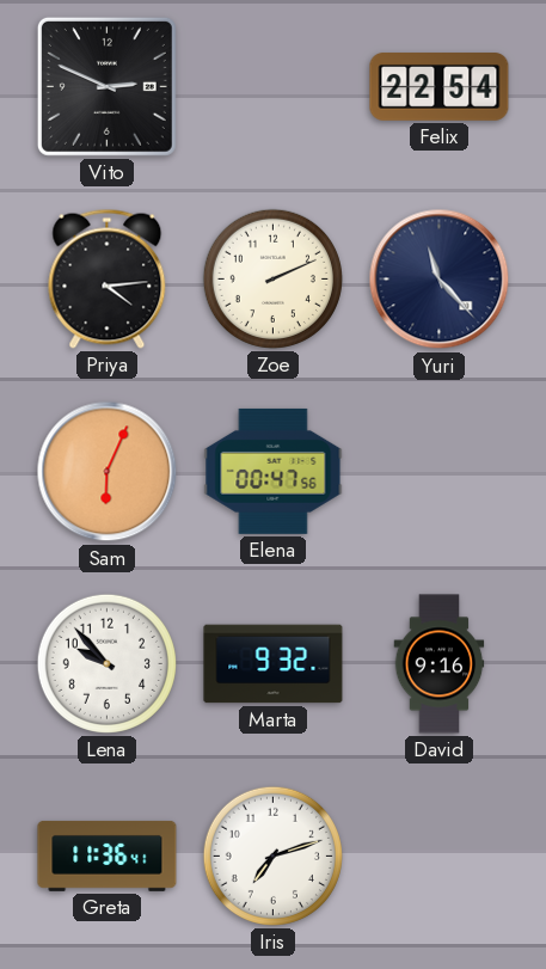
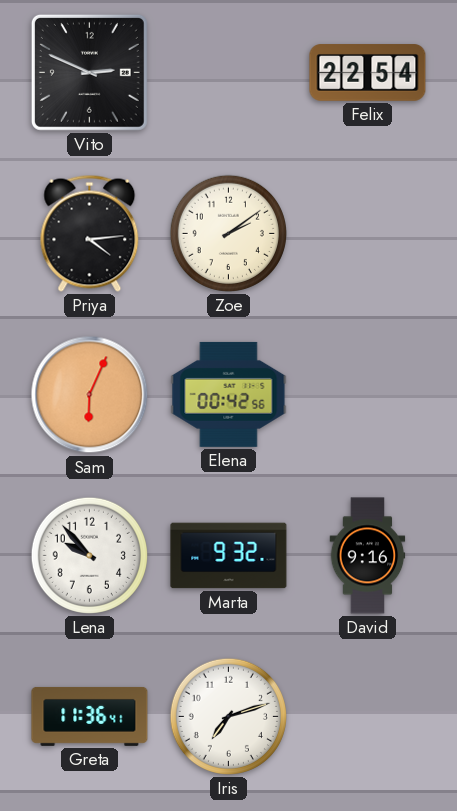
Zoe: 2:11 -> 2:09 (228, 233)
Yuri: 11:23 -> none (440, 280)
Elena: 00:47 -> 00:42 (229, 394)
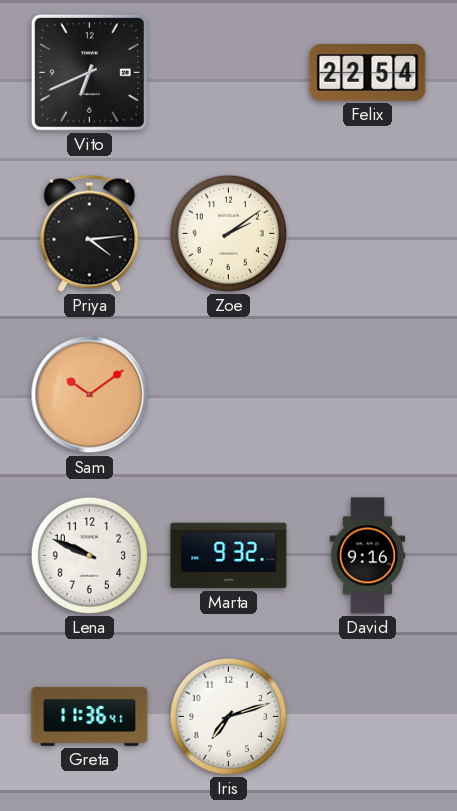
Vito: 2:49 -> 6:41 (89, 72)
Sam: 6:04 -> 10:09 (90, 395)
Elena: 00:42 -> none (229, 394)
Lena: 9:53 -> 9:49 (89, 555)
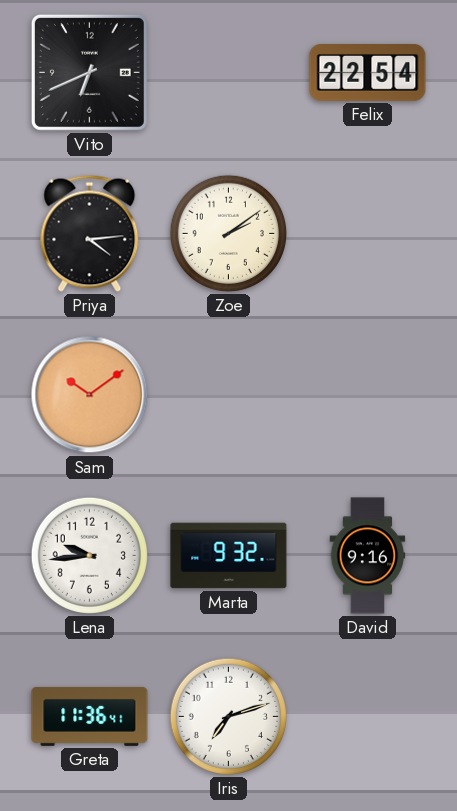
Lena: 9:49 -> 9:44 (89, 555)
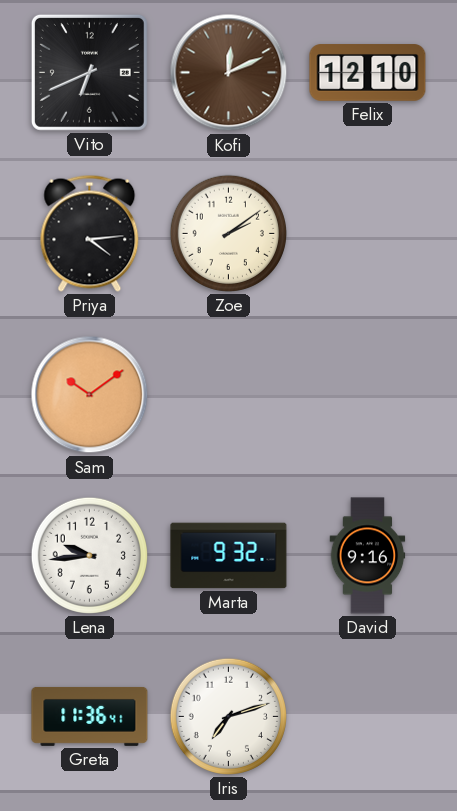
Kofi: none -> 12:11 (229, 73)
Felix: 22:54 -> 12:10 (368, 73)
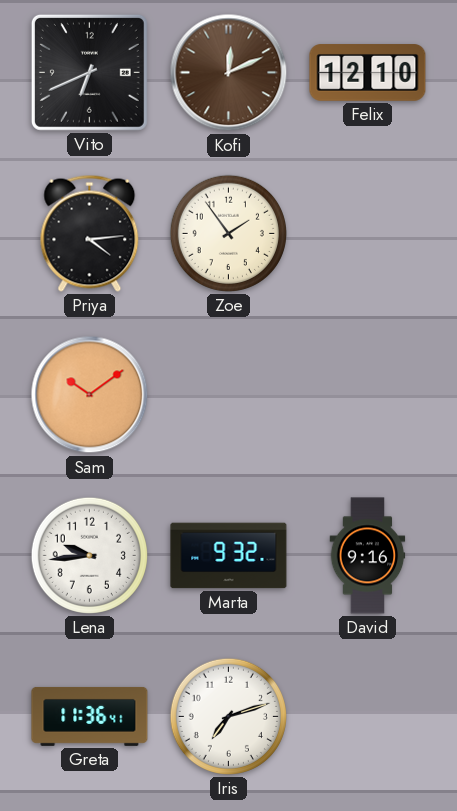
Zoe: 2:09 -> 1:54 (228, 233)
